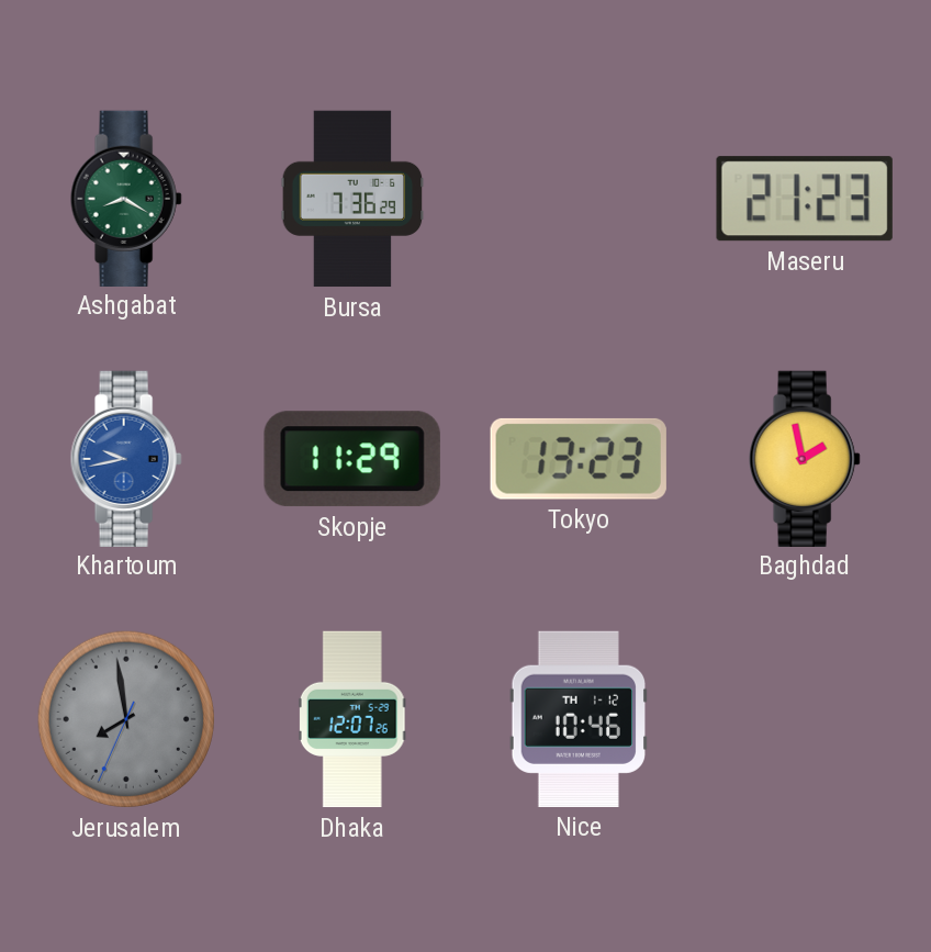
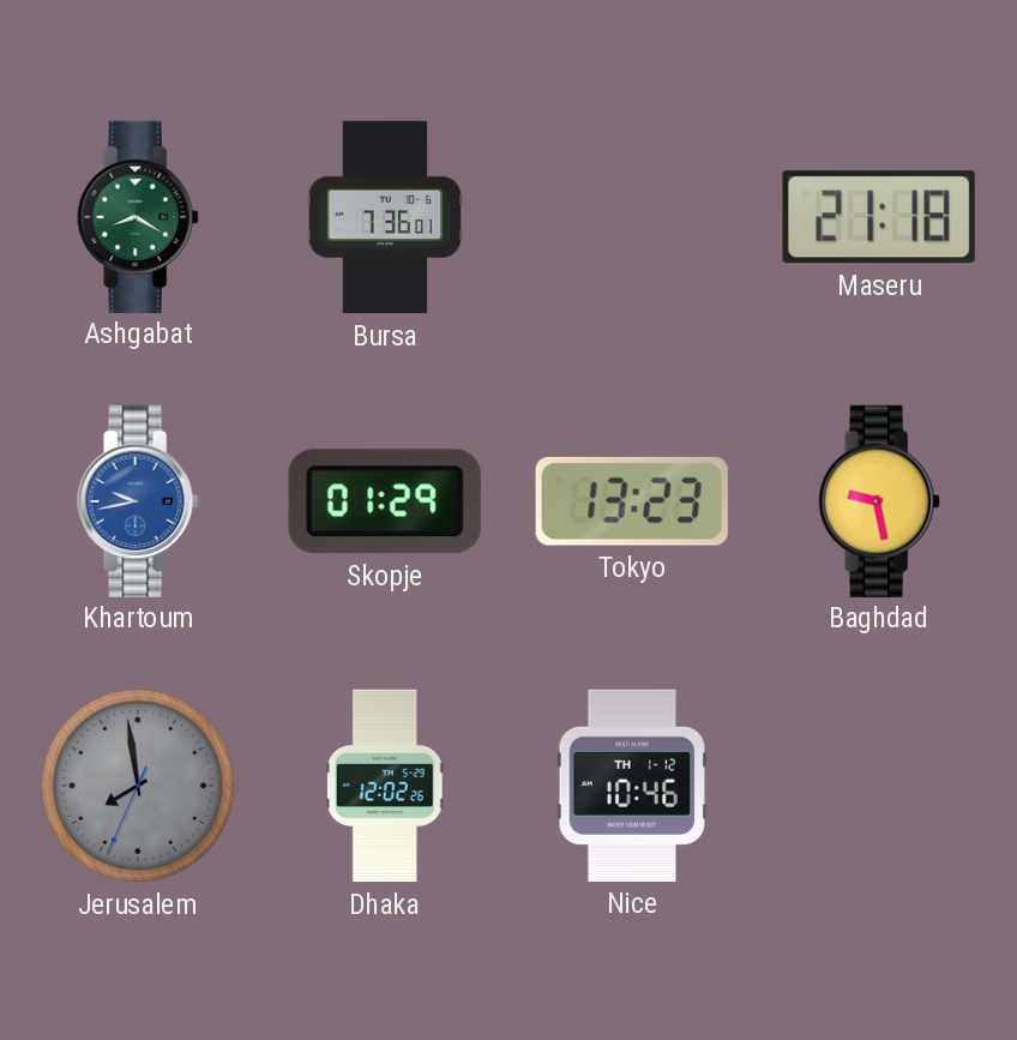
Bursa: 7:36:29 -> 7:36:01 (385, 217)
Maseru: 21:23 -> 21:18 (879, 217)
Skopje: 11:29 -> 01:29 (385, 501)
Baghdad: 1:58 -> 9:28 (879, 500)
Dhaka: 12:07 -> 12:02 (385, 786)
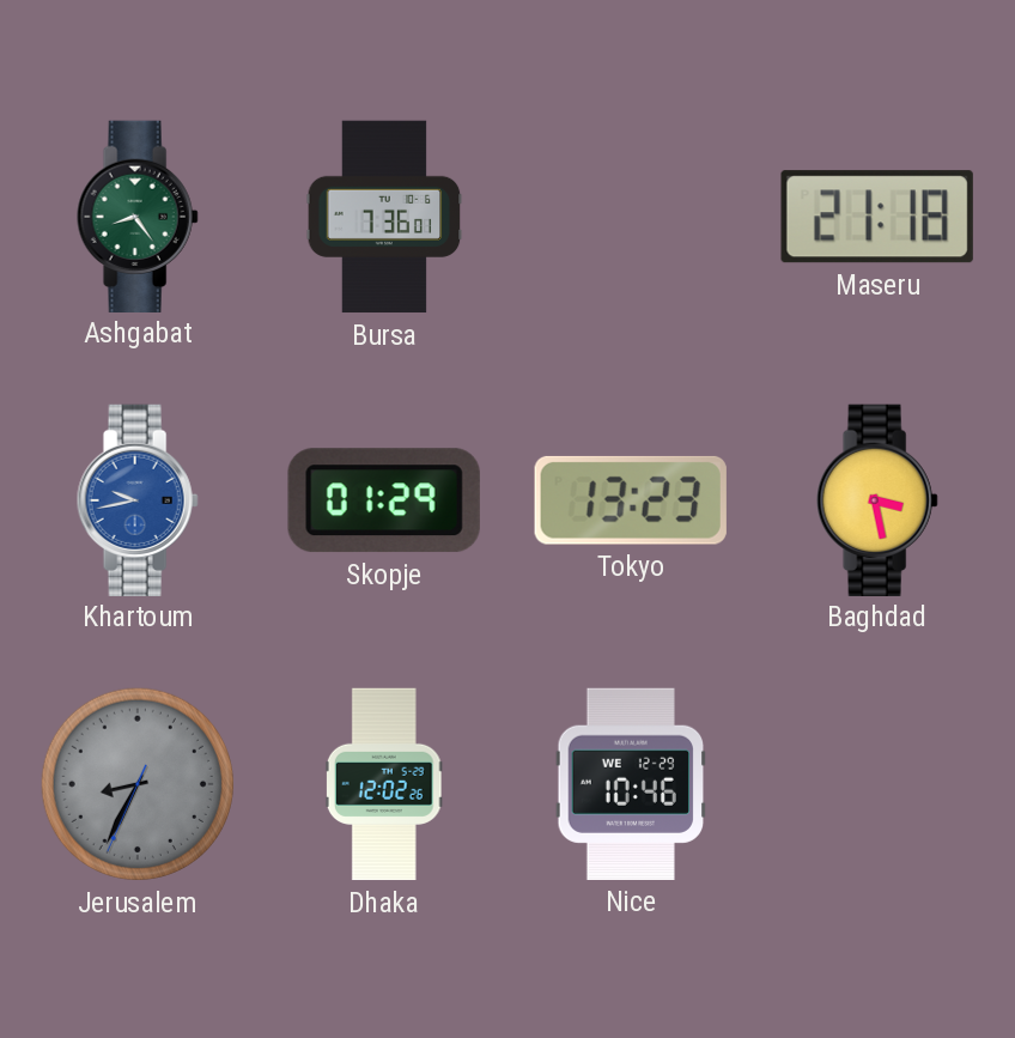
Ashgabat: 8:20 -> 8:24 (138, 216)
Baghdad: 9:28 -> 3:28 (877, 499)
Jerusalem: 7:58 -> 8:34 (138, 784)
Nice date: TH 1-12 -> WE 12-29 (630, 784)
